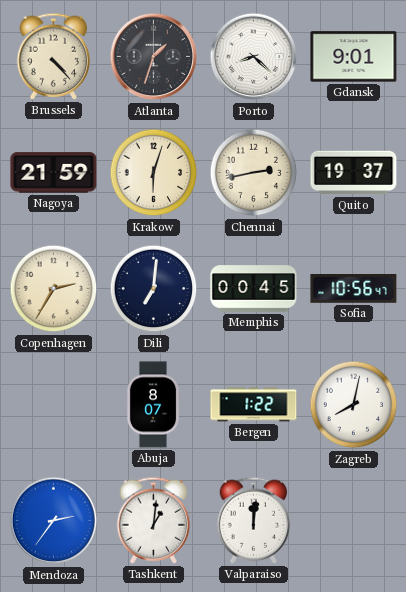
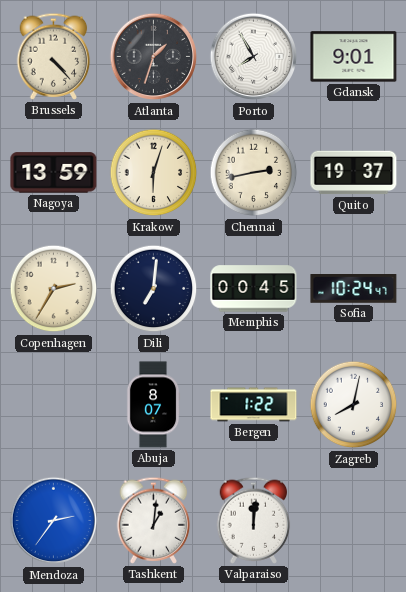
Porto: 8:22 -> 7:55 (254, 57)
Nagoya: 21:59 -> 13:59 (54, 173)
Sofia: 10:56 -> 10:24 (354, 289)
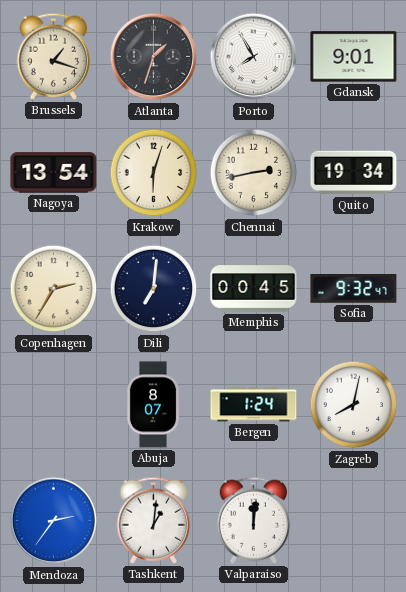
Brussels: 4:23 -> 1:18 (54, 56)
Nagoya: 13:59 -> 13:54 (54, 173)
Quito: 19:37 -> 19:34 (354, 173)
Sofia: 10:24 -> 9:32 (354, 289)
Bergen: 1:22 -> 1:24 (254, 405)
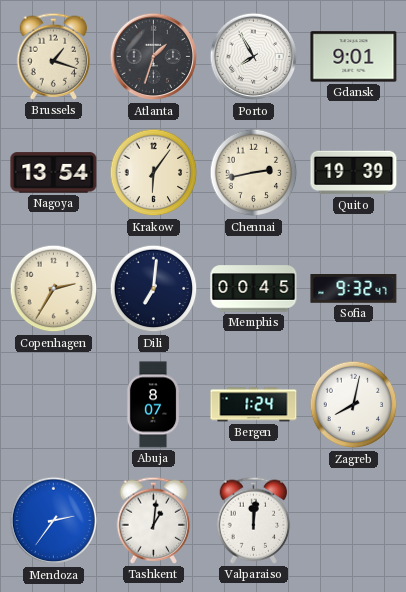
Krakow: 6:03 -> 6:06 (154, 173)
Quito: 19:34 -> 19:39 (354, 173)
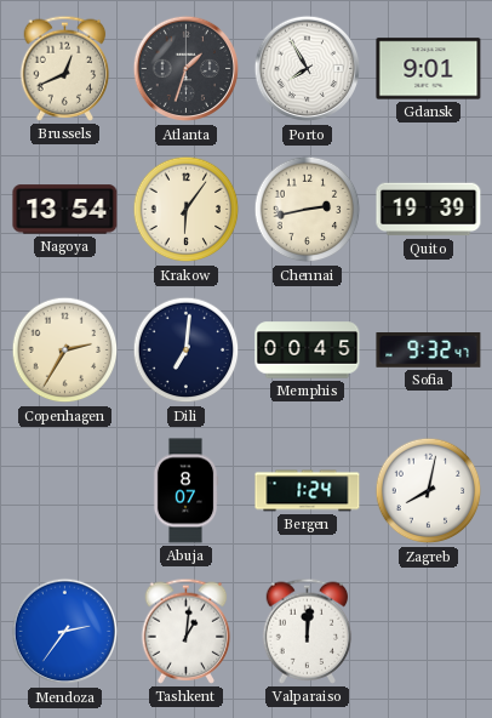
Brussels: 1:18 -> 12:41 (65, 68)
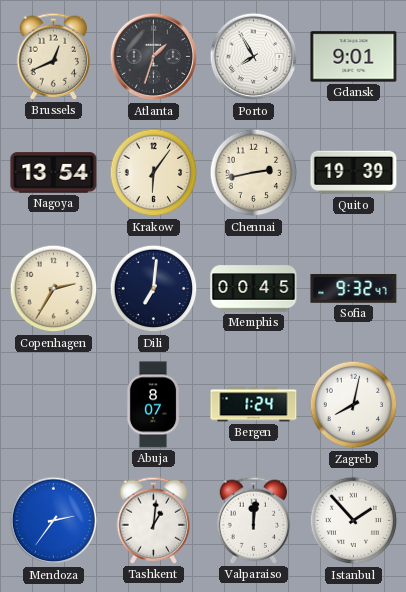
Istanbul: none -> 1:53 (354, 521)
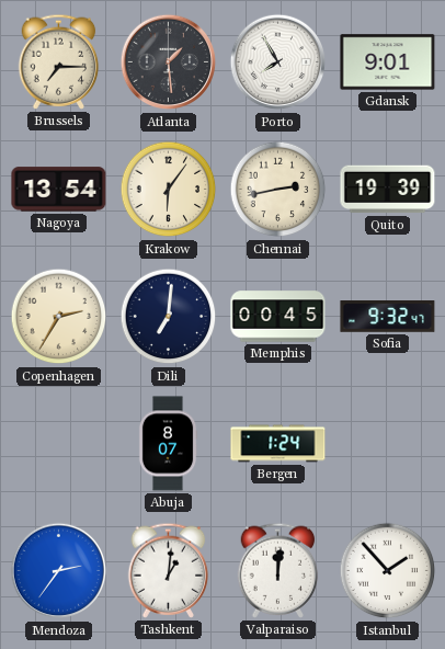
Brussels: 12:41 -> 7:15 (59, 61)
Atlanta: 1:33 -> 1:29 (169, 62)
Zagreb: 8:02 -> none (354, 405)
